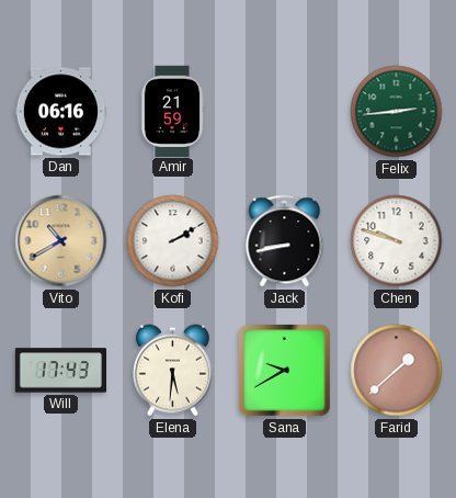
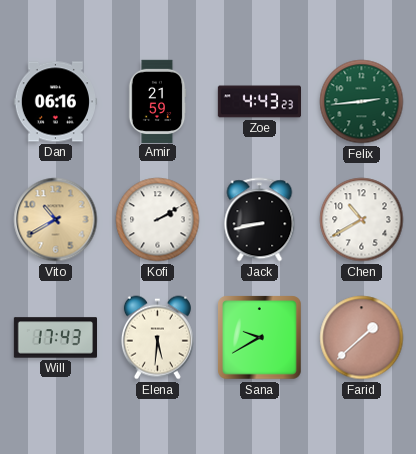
Zoe: none -> 4:43 (259, 102)
Chen: 9:48 -> 10:40 (362, 220)
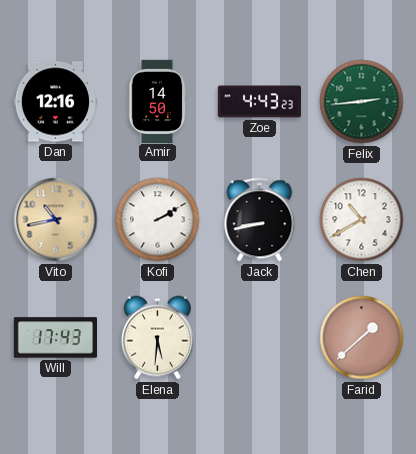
Dan: 06:16 -> 12:16 (55, 102)
Amir: 21:59 -> 14:50 (157, 101)
Vito: 10:40 -> 10:43 (56, 220)
Sana: 9:40 -> none (260, 338)
